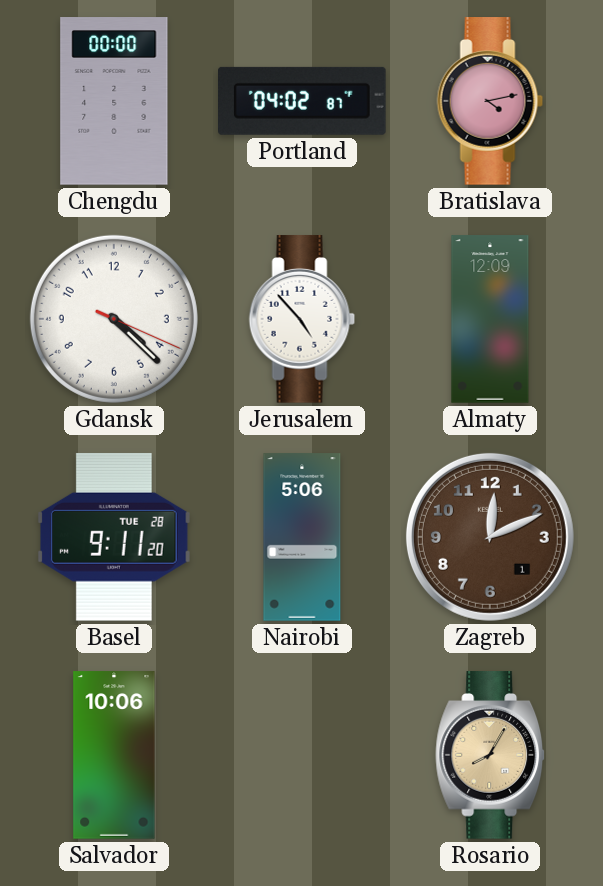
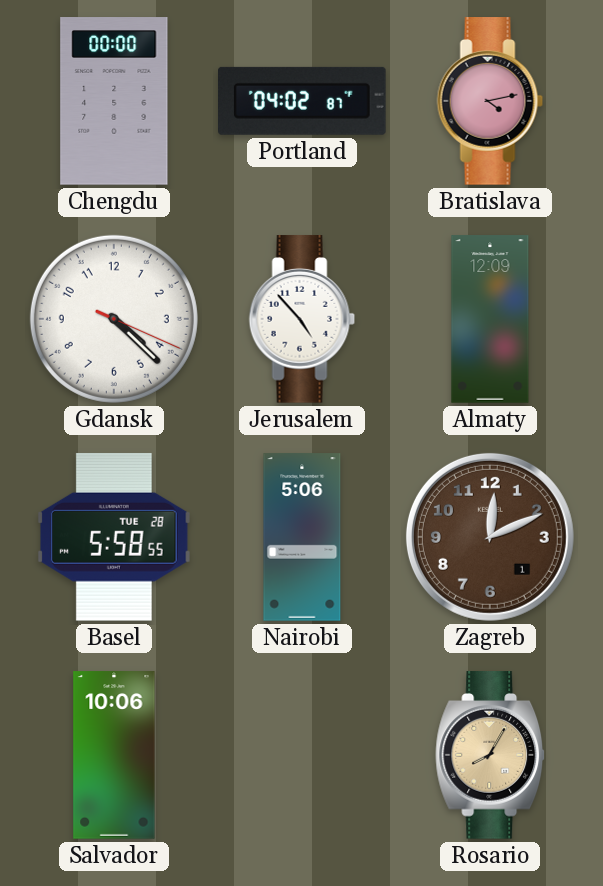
Basel: 9:11 -> 5:58 (114, 537)
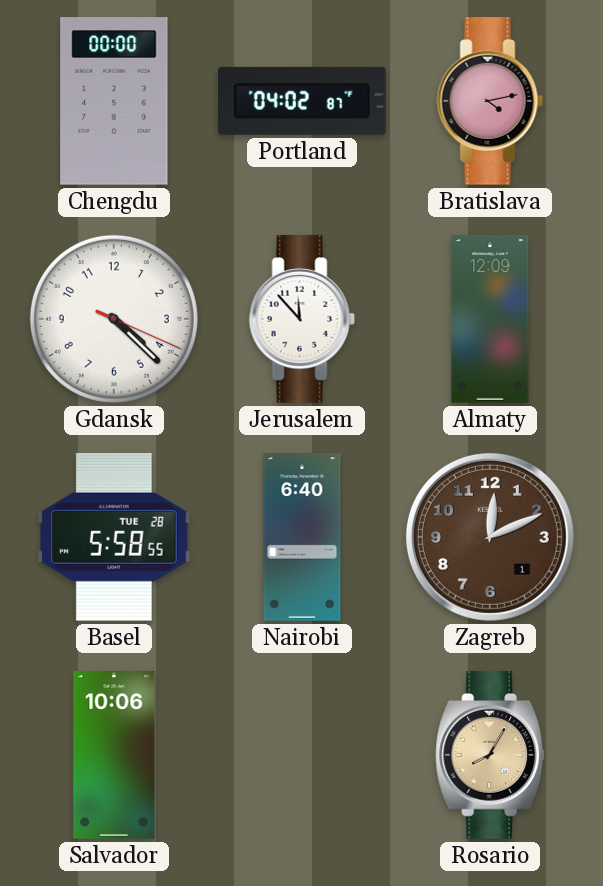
Jerusalem: 4:53 -> 11:53 (302, 319)
Nairobi: 5:06 -> 6:40 (302, 537)
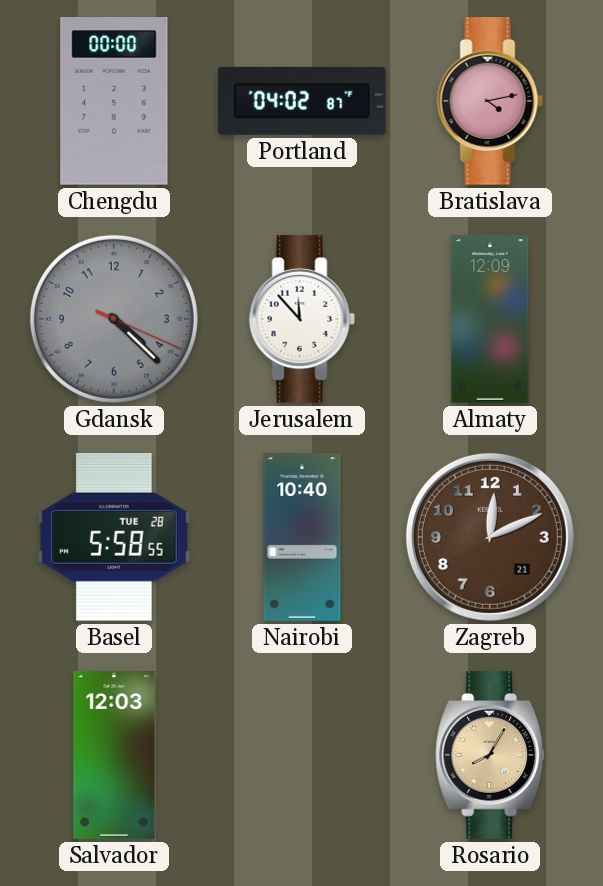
Gdansk dial: white -> grey (114, 319)
Nairobi: 6:40 -> 10:40 (302, 537)
Zagreb date: 1 -> 21 (490, 537)
Salvador: 10:06 -> 12:03 (114, 755)
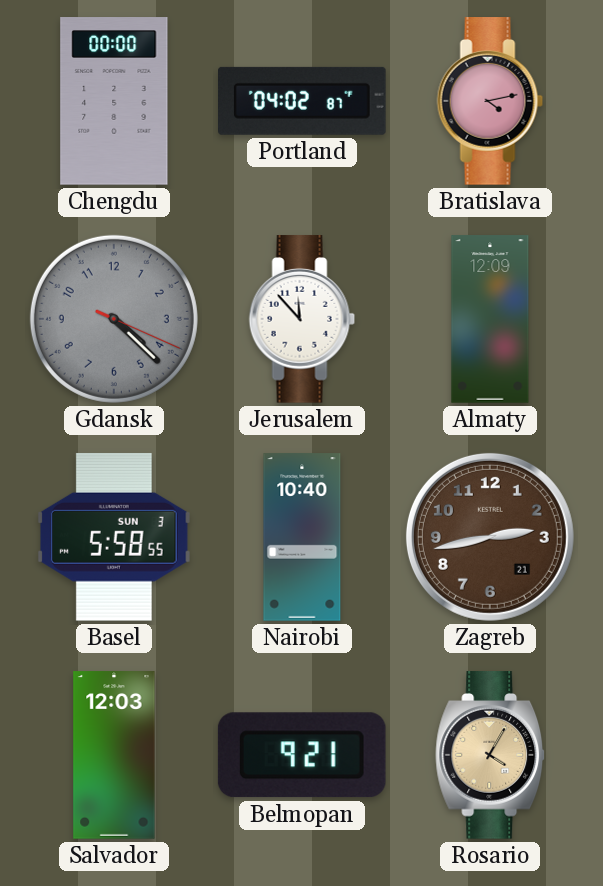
Basel date: TUE 28 -> SUN 3 (114, 537)
Zagreb: 12:11 -> 2:43 (490, 537)
Belmopan: none -> 9:21 (302, 755)
Rosario: 8:05 -> 4:05 (491, 755)
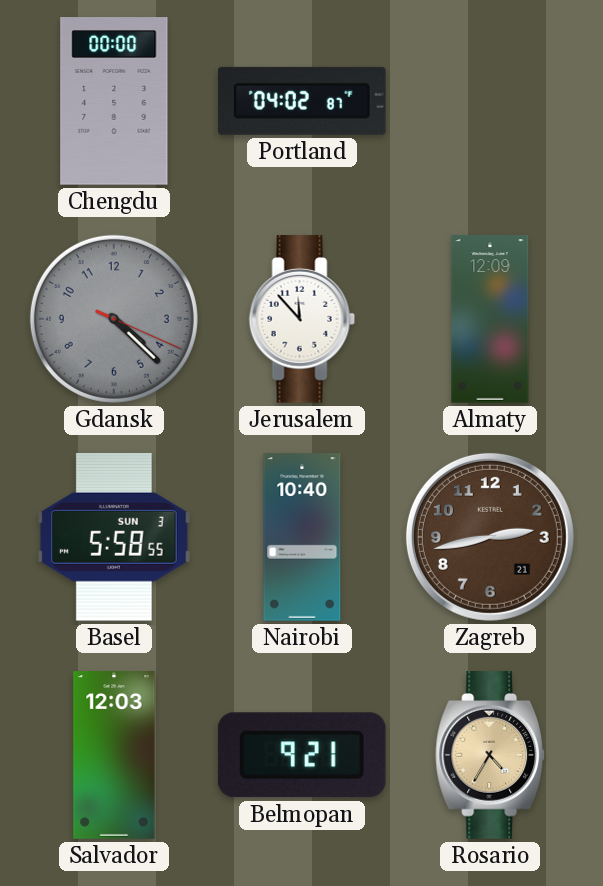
Bratislava: 4:13 -> none (490, 101)
Rosario: 4:05 -> 4:35 (491, 755)
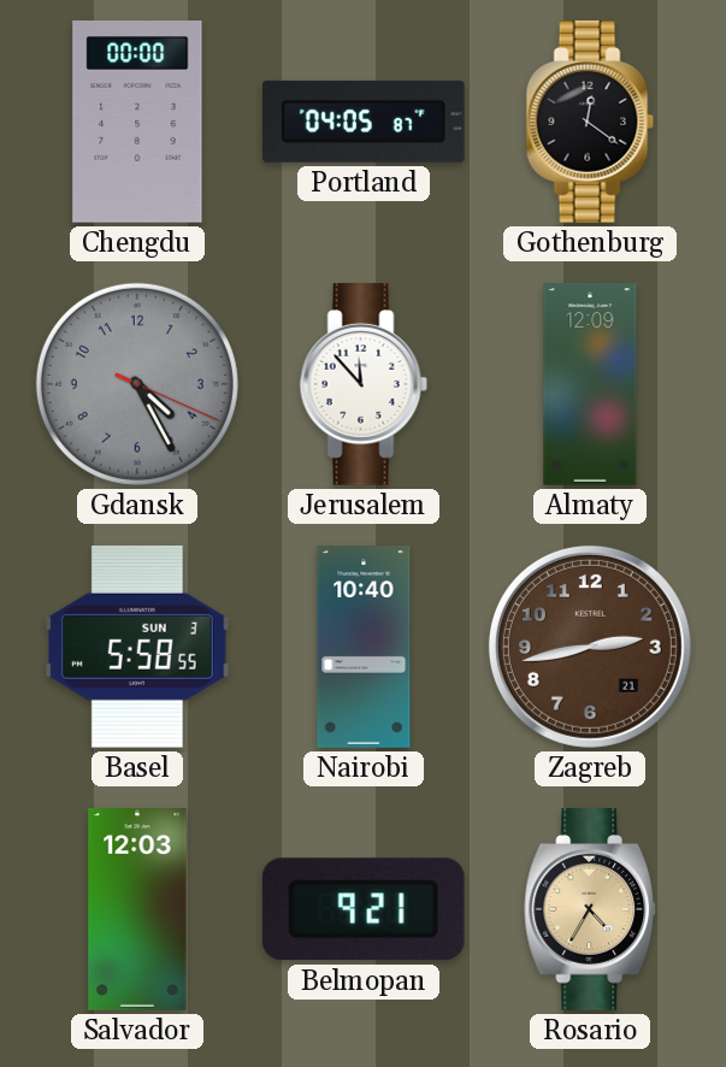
Portland: 04:02 -> 04:05 (365, 122)
Gothenburg: none -> 12:21 (590, 122)
Gdansk: 4:22 -> 4:25 (137, 384)
